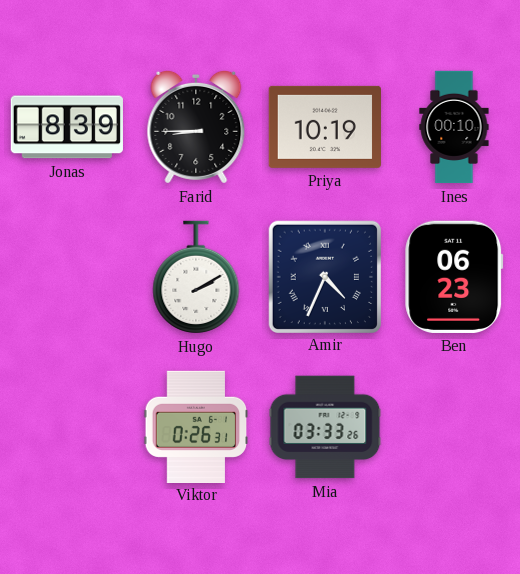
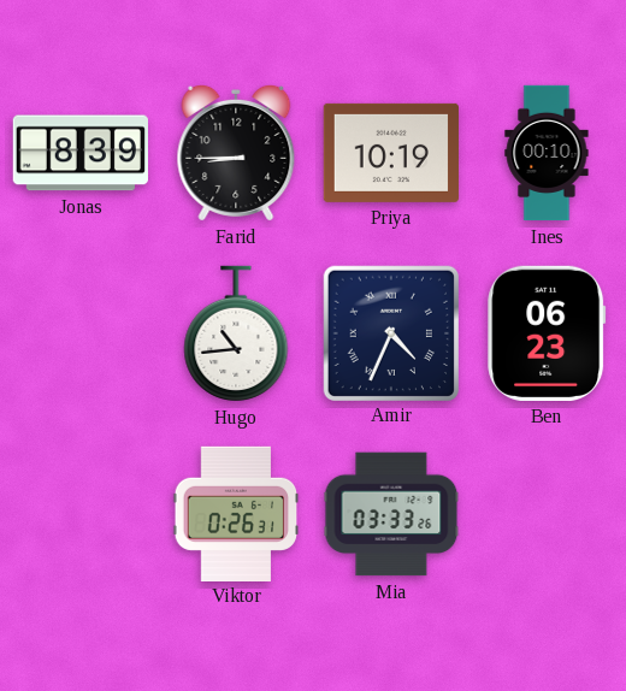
Hugo: 2:10 -> 10:44 (236, 333)
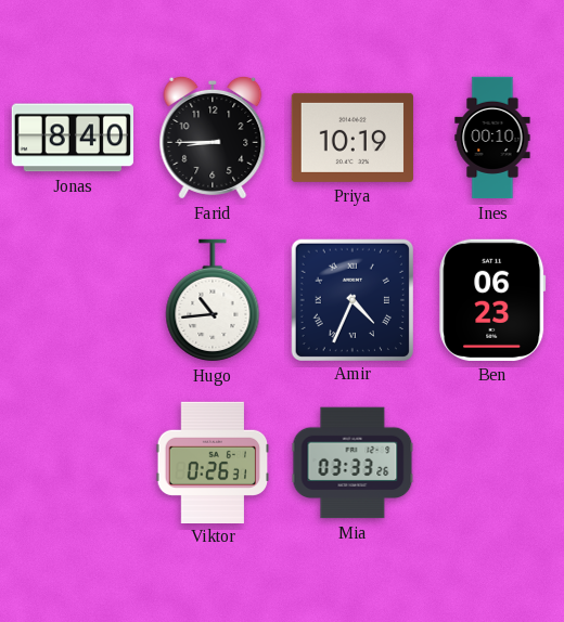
Jonas: 8:39 -> 8:40 (73, 138)
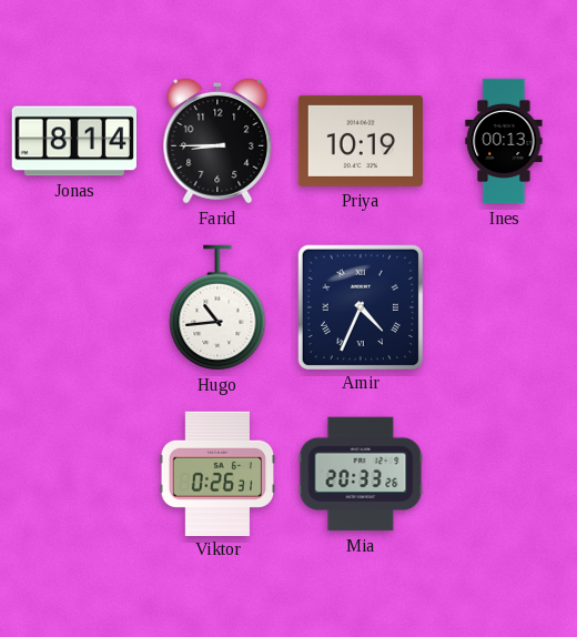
Jonas: 8:40 -> 8:14 (74, 141)
Ines: 00:10 -> 00:13 (504, 141)
Ben: 06:23 -> none (492, 300)
Mia: 03:33 -> 20:33 (361, 474)
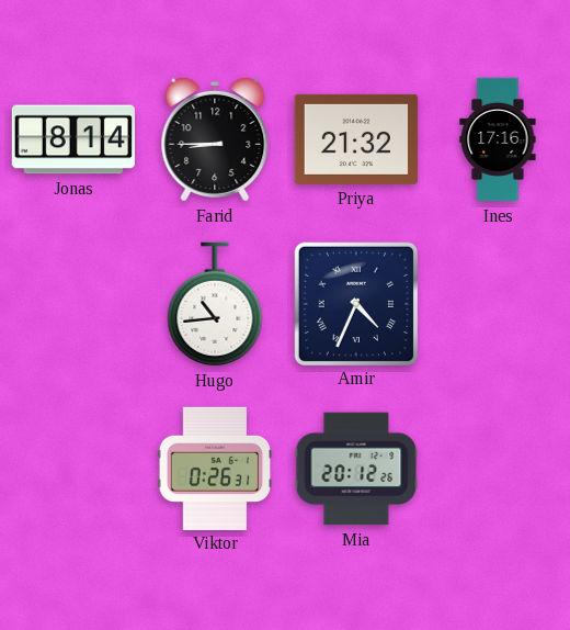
Priya: 10:19 -> 21:32 (356, 139)
Ines: 00:13 -> 17:16 (498, 139)
Mia: 20:33 -> 20:12 (356, 469)
